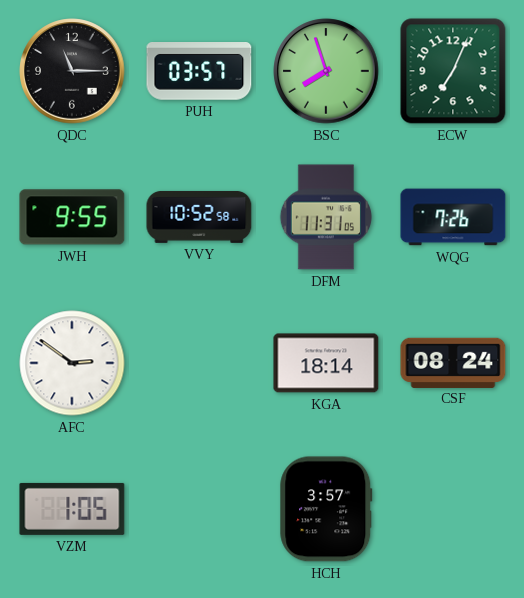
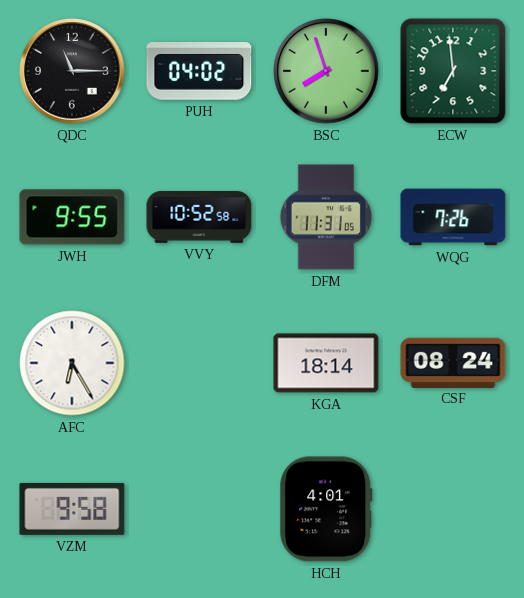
PUH: 03:57 -> 04:02 (199, 72)
ECW: 7:04 -> 6:59 (453, 71)
AFC: 2:51 -> 6:25 (72, 363)
VZM: 1:05 -> 9:58 (72, 509)
HCH: 3:57 -> 4:01 (326, 509)
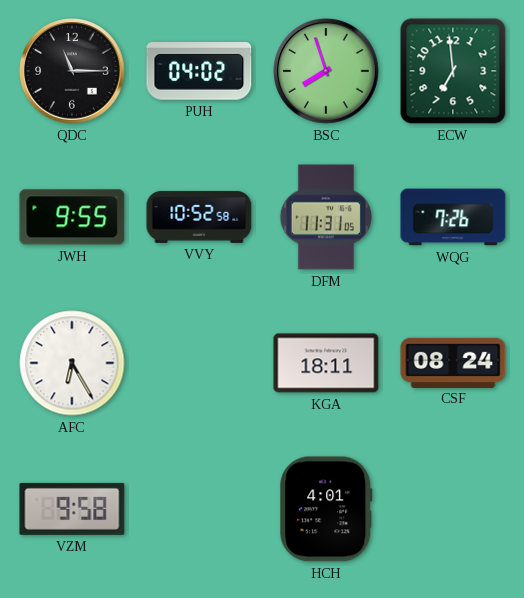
KGA: 18:14 -> 18:11 (326, 363)
